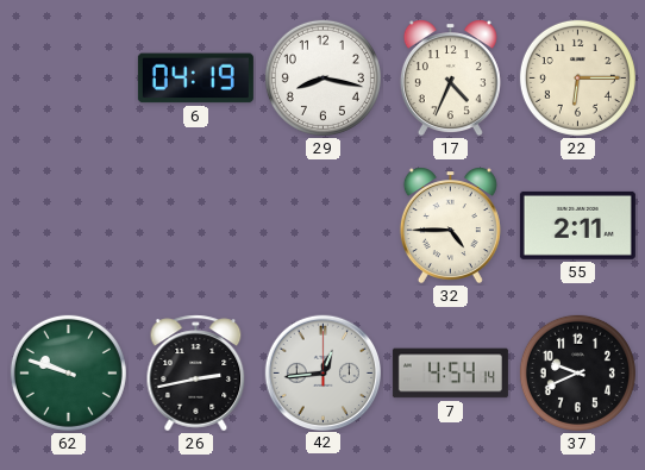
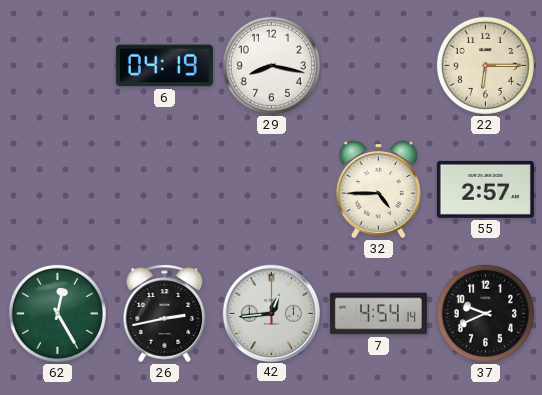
17: 4:34 -> none (450, 79)
55: 2:11 -> 2:57 (485, 189)
62: 9:48 -> 12:25 (57, 313)
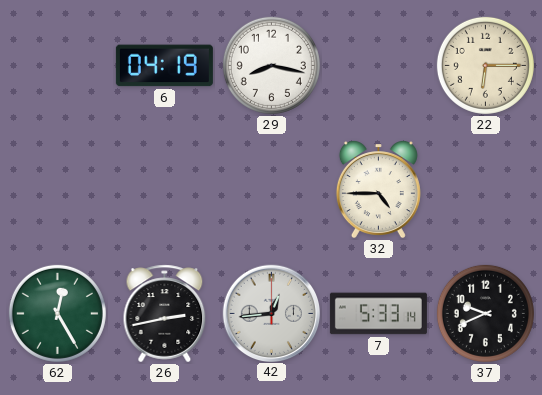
55: 2:57 -> none (485, 189)
7: 4:54 -> 5:33 (378, 314)
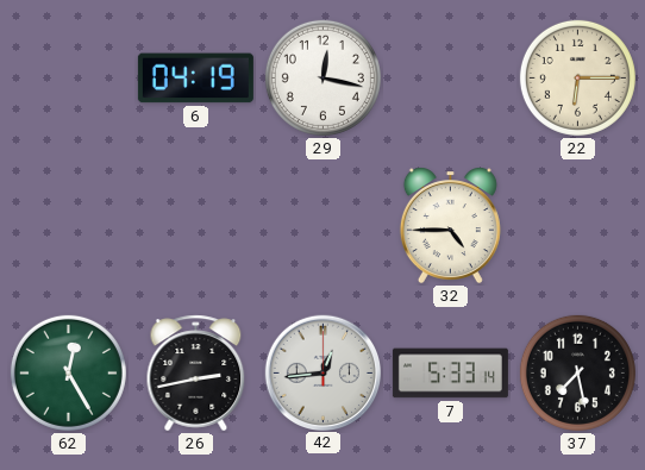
29: 8:17 -> 12:17 (322, 77)
37: 9:41 -> 7:28 (577, 372)
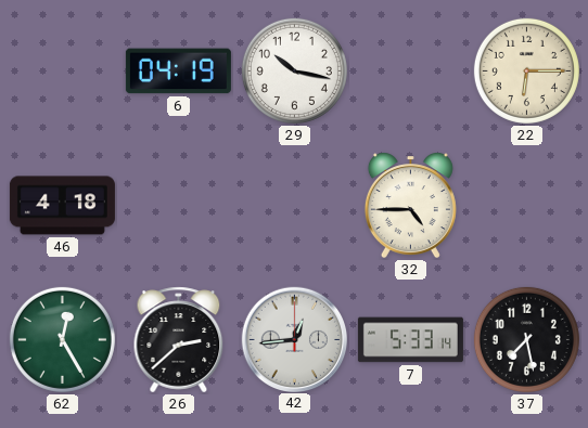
29: 12:17 -> 10:17 (294, 70)
46: none -> 4:18 (62, 206)
26: 2:43 -> 2:38 (179, 340)
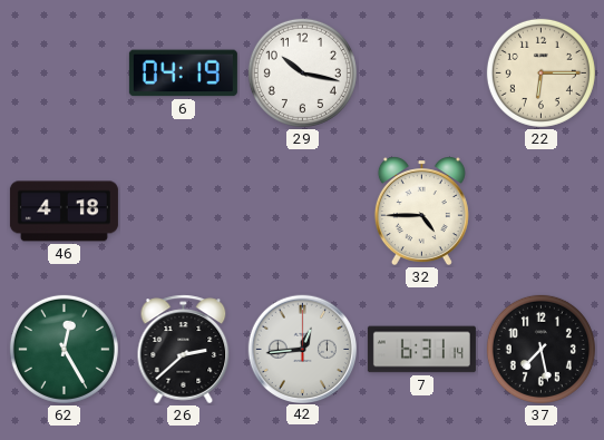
7: 5:33 -> 6:31 (421, 350)
